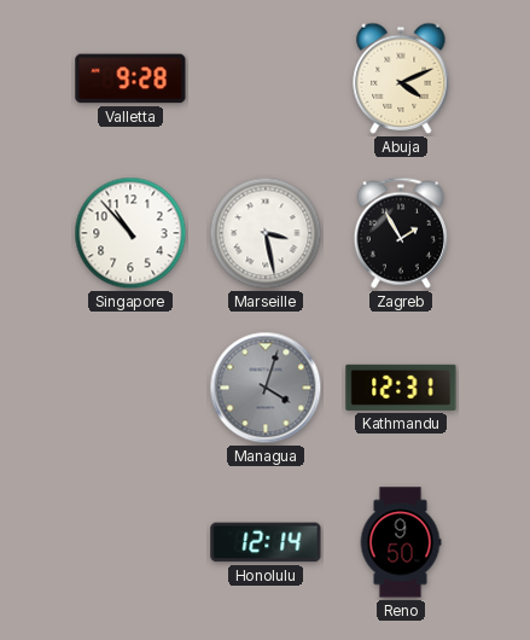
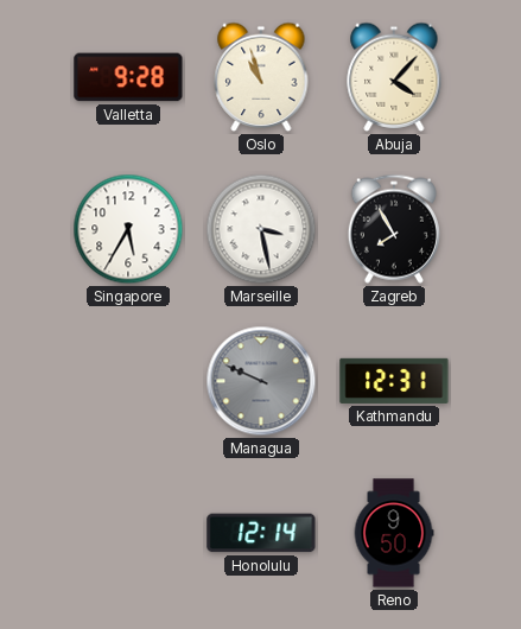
Oslo: none -> 10:57 (261, 77)
Abuja: 4:11 -> 4:07 (394, 77)
Singapore: 10:53 -> 5:35 (128, 229)
Zagreb: 1:55 -> 7:55 (394, 229)
Managua: 4:03 -> 9:49 (261, 381)
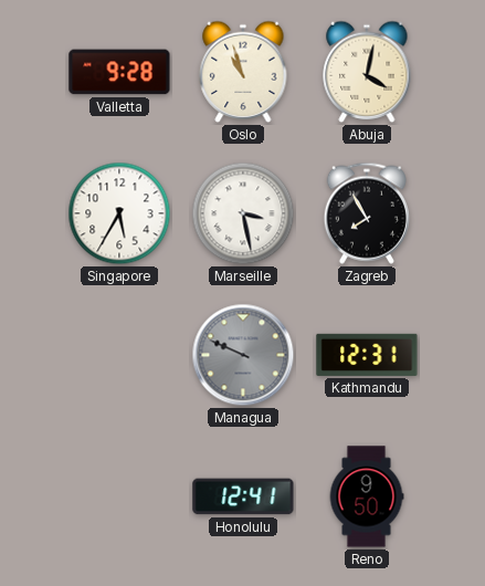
Abuja: 4:07 -> 4:02 (367, 72)
Honolulu: 12:14 -> 12:41 (243, 496)
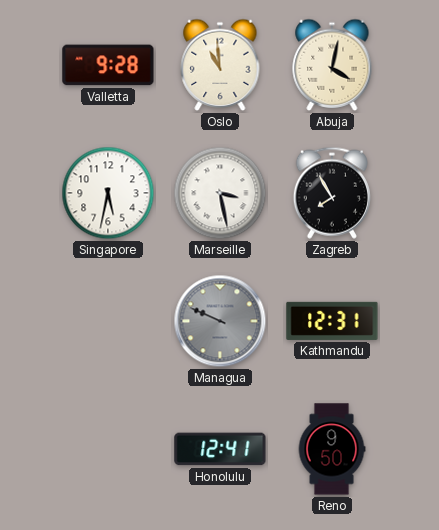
Oslo: 10:57 -> 10:59 (220, 65)
Singapore: 5:35 -> 5:32 (108, 193)
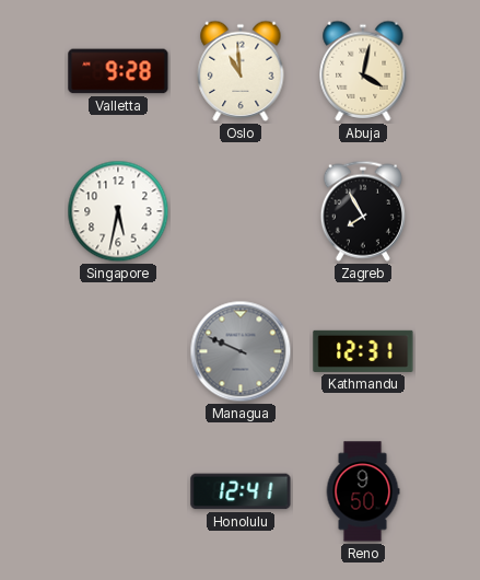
Marseille: 3:28 -> none (220, 193)
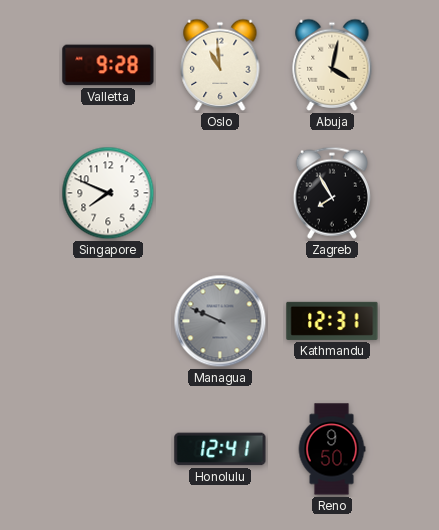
Singapore: 5:32 -> 7:49 (108, 193)
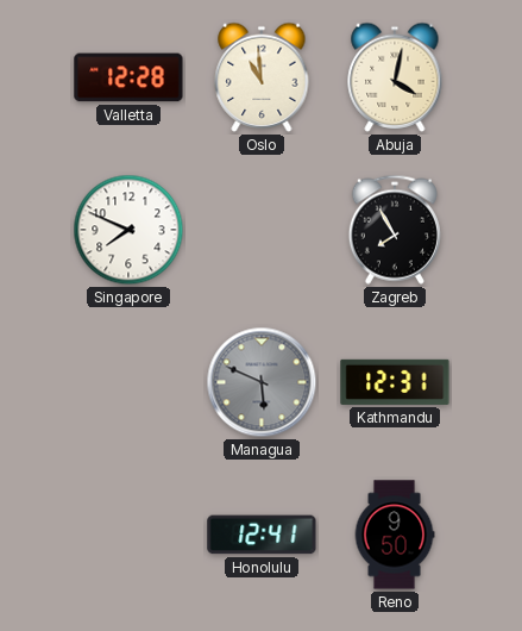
Valletta: 9:28 -> 12:28 (128, 77)
Managua: 9:49 -> 5:49 (262, 382)
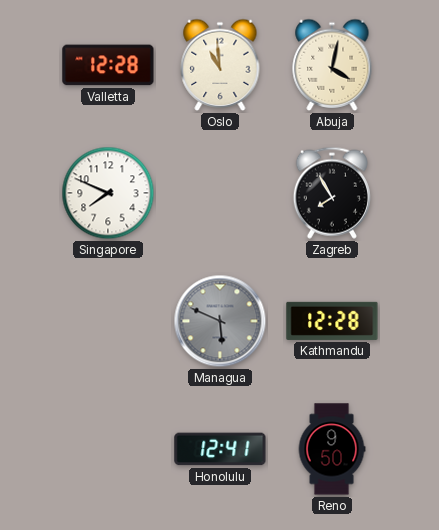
Kathmandu: 12:31 -> 12:28 (332, 321)
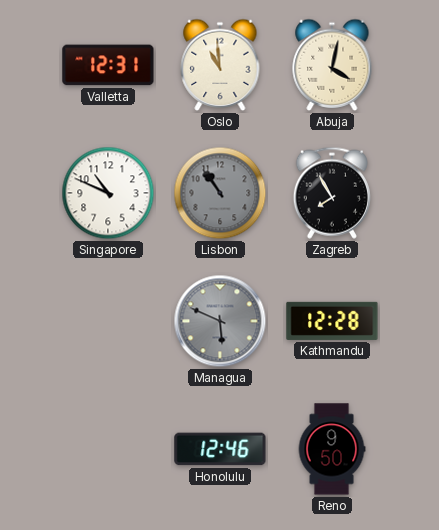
Valletta: 12:28 -> 12:31 (108, 65)
Singapore: 7:49 -> 10:49 (108, 193)
Lisbon: none -> 10:54 (220, 193)
Honolulu: 12:41 -> 12:46 (220, 449)
